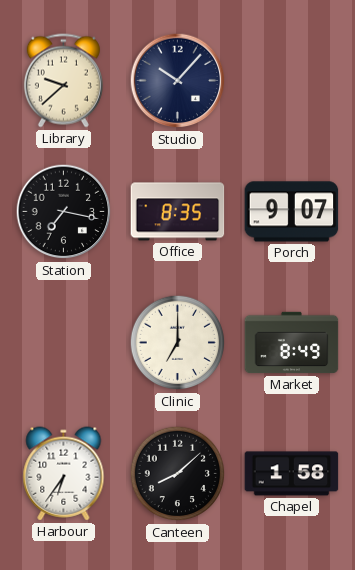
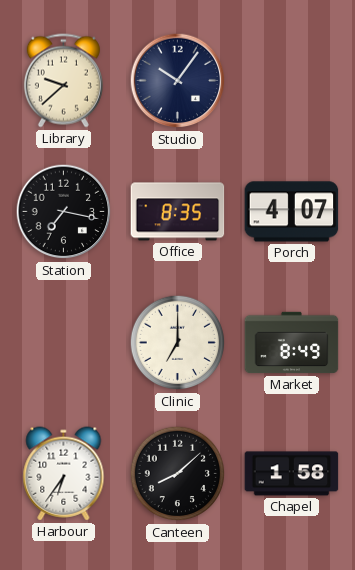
Studio: 10:07 -> 10:06 (178, 81)
Porch: 9:07 -> 4:07 (292, 212)
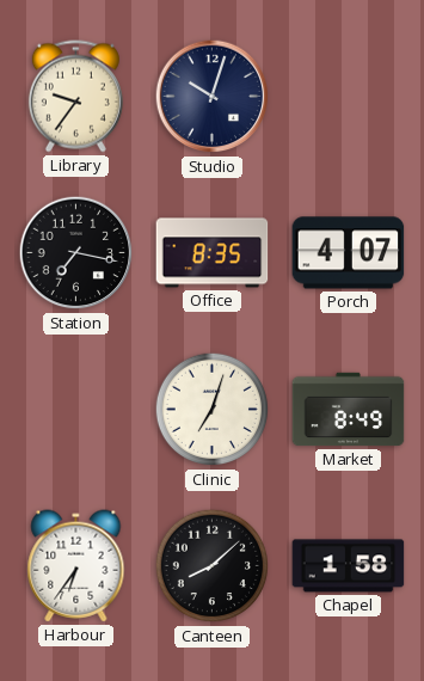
Library: 9:38 -> 9:36 (75, 97)
Studio: 10:06 -> 10:03 (213, 97)
Clinic: 7:00 -> 7:03 (213, 410)
